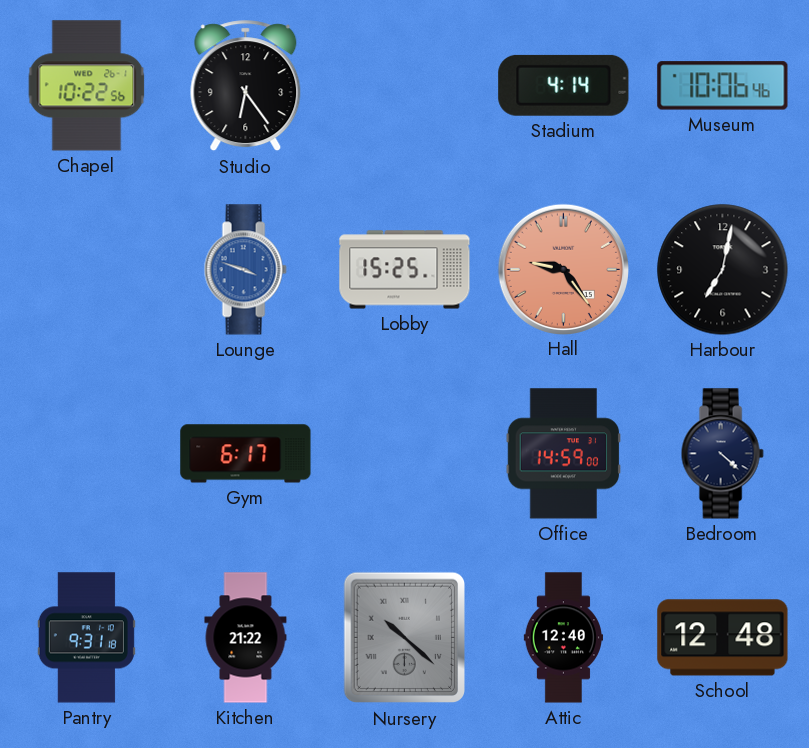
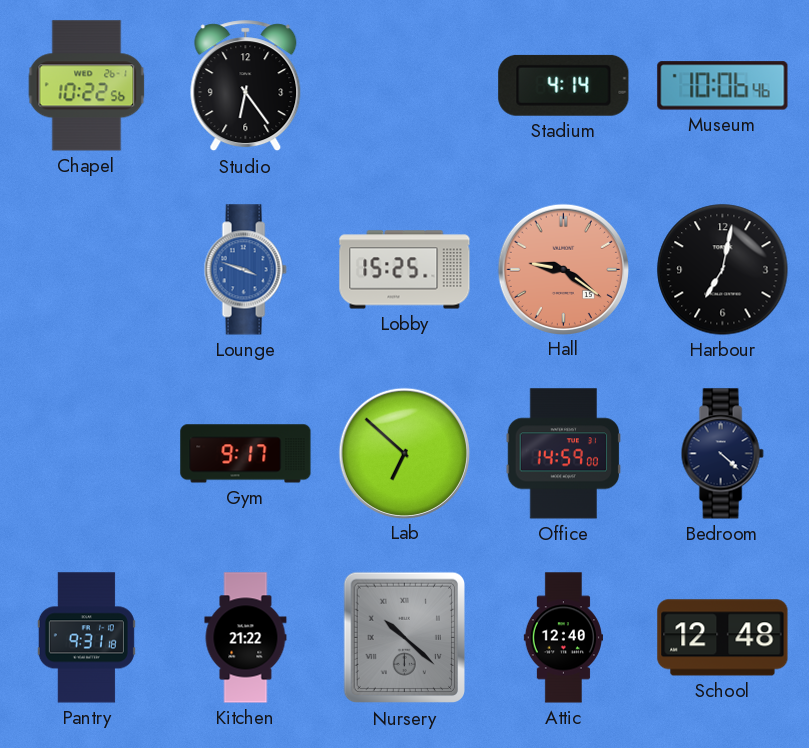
Hall: 9:24 -> 9:21 (563, 269)
Gym: 6:17 -> 9:17 (246, 454)
Lab: none -> 6:52 (404, 453)
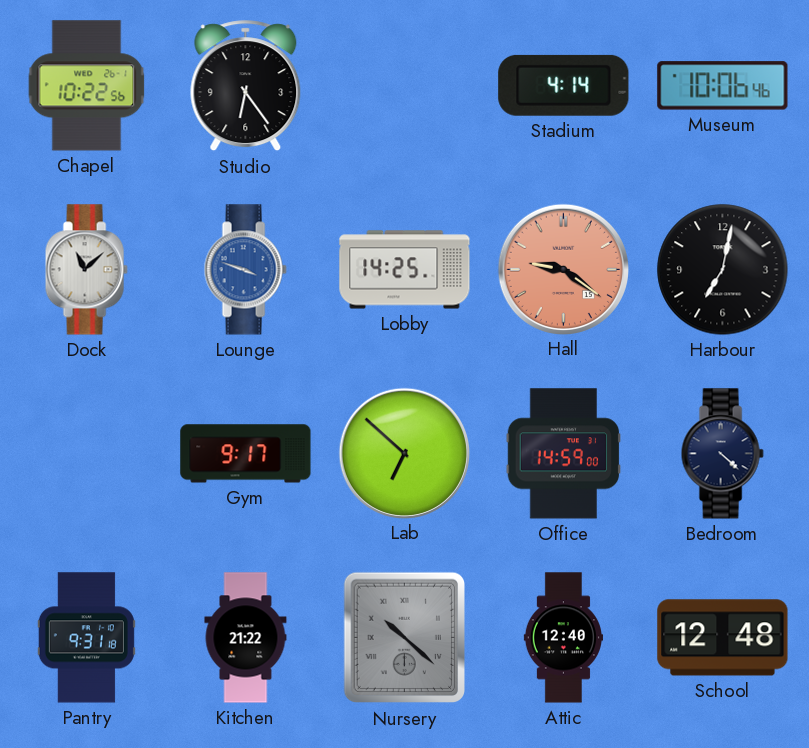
Dock: none -> 11:08 (86, 270)
Lobby: 15:25 -> 14:25 (405, 270)
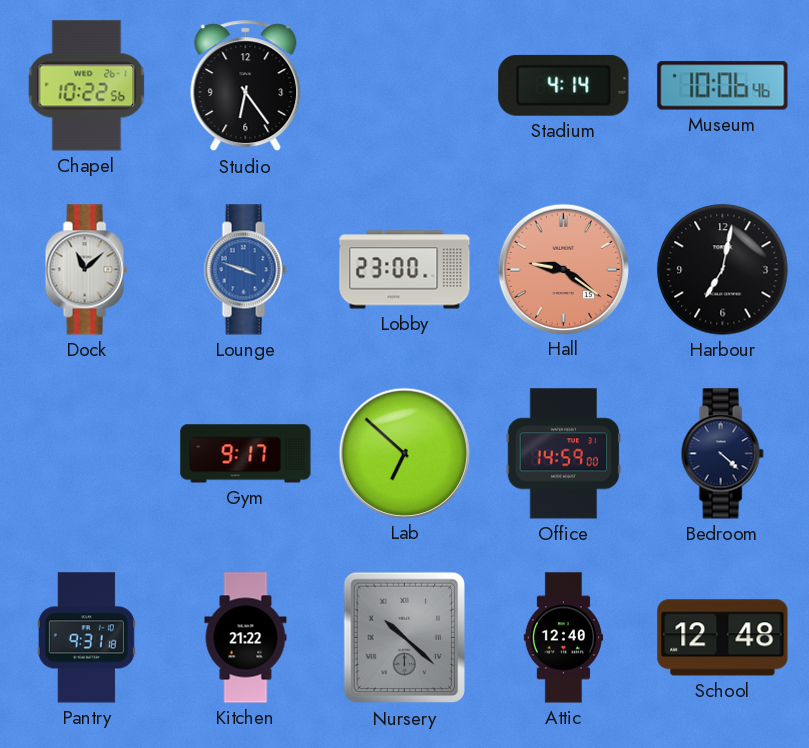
Lobby: 14:25 -> 23:00 (405, 270)
